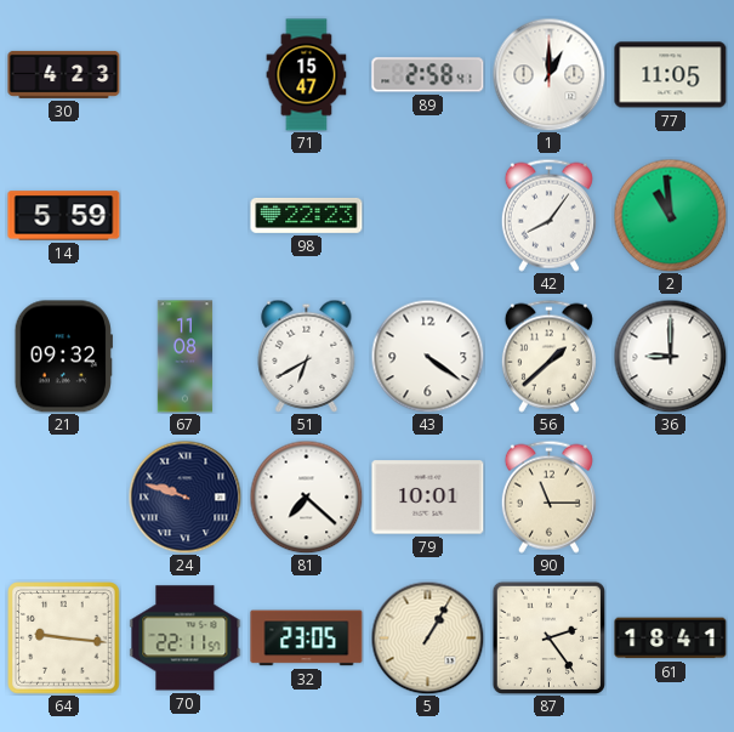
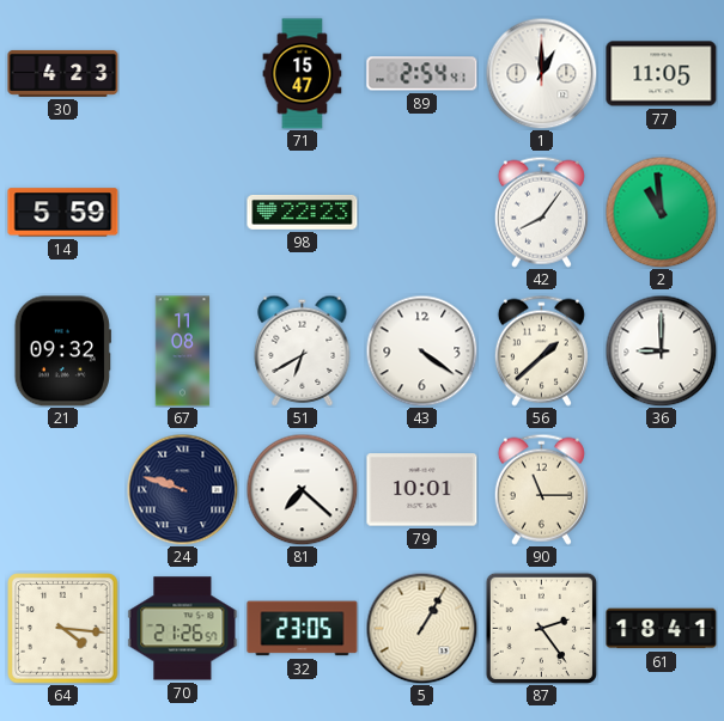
89: 2:58 -> 2:54 (422, 74)
64: 9:16 -> 4:16 (63, 629)
70: 22:11 -> 21:26 (183, 629)
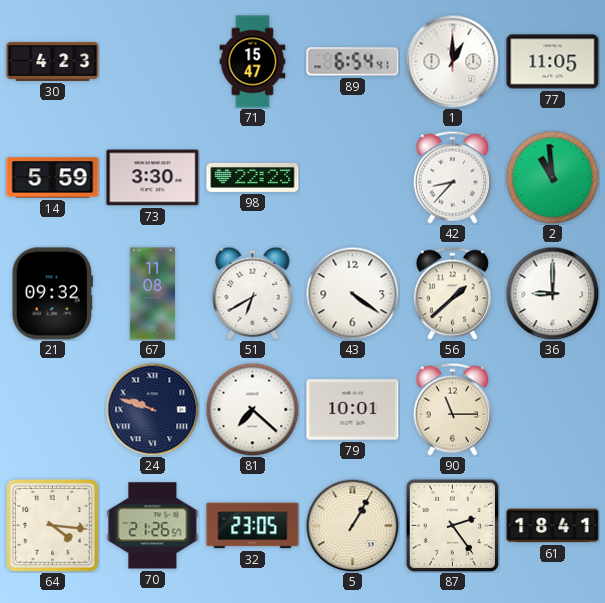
89: 2:54 -> 6:54 (353, 62)
73: none -> 3:30 (153, 178)
42: 8:06 -> 8:37 (452, 177)
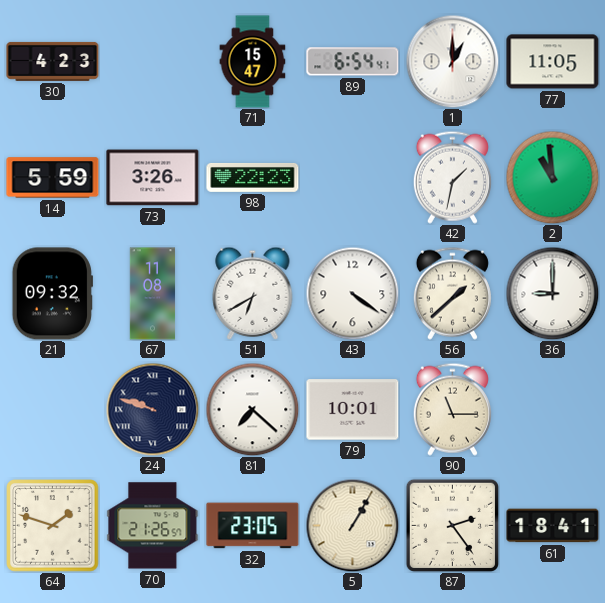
73: 3:30 -> 3:26 (153, 178)
42: 8:37 -> 1:32 (452, 177)
64: 4:16 -> 1:48 (53, 526)
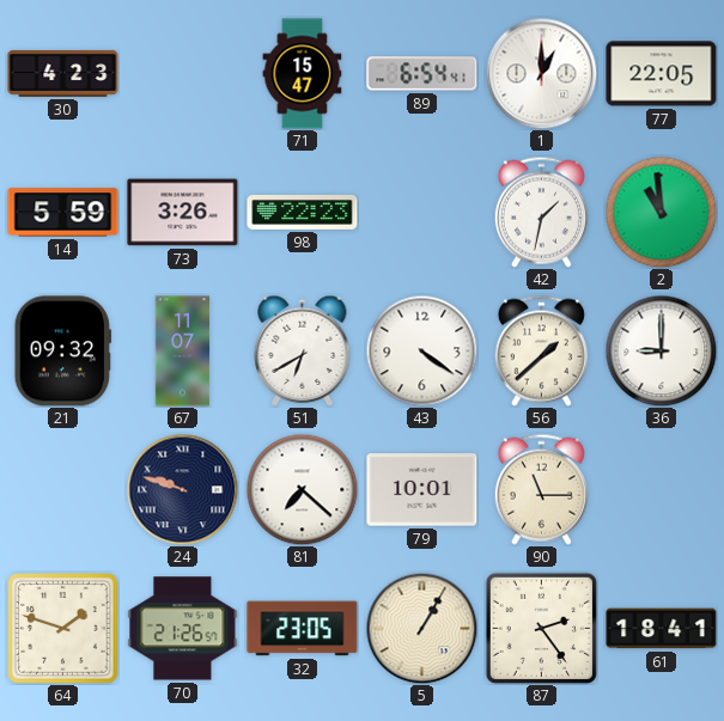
77: 11:05 -> 22:05 (662, 74)
67: 11:08 -> 11:07 (183, 352)
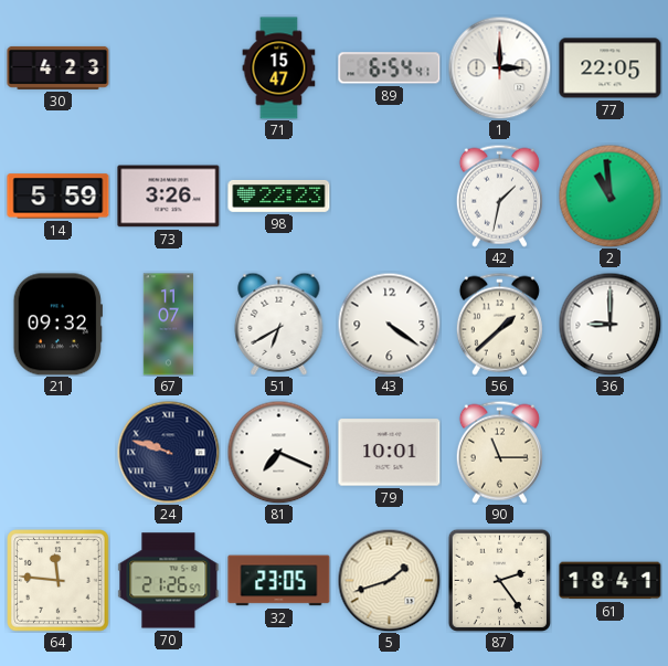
1: 1:00 -> 3:00 (499, 67)
81: 7:22 -> 7:19 (278, 452)
64: 1:48 -> 11:46 (59, 581)
5: 1:05 -> 1:42 (389, 580)
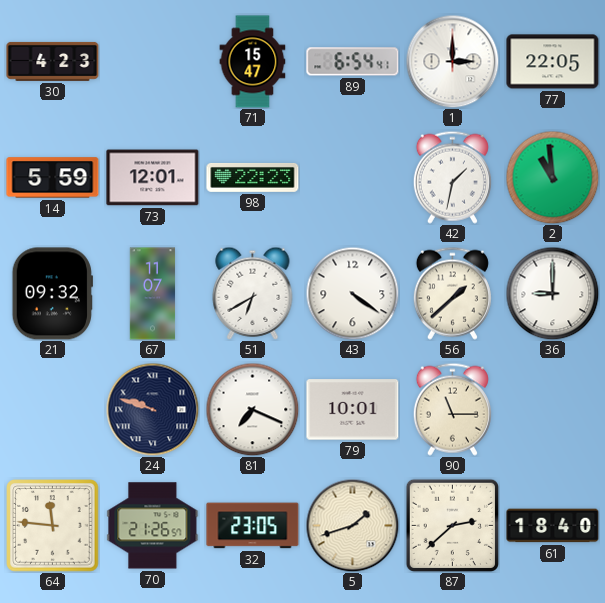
73: 3:26 -> 12:01 (153, 178)
87: 2:24 -> 2:38 (452, 525)
61: 18:41 -> 18:40 (553, 526)
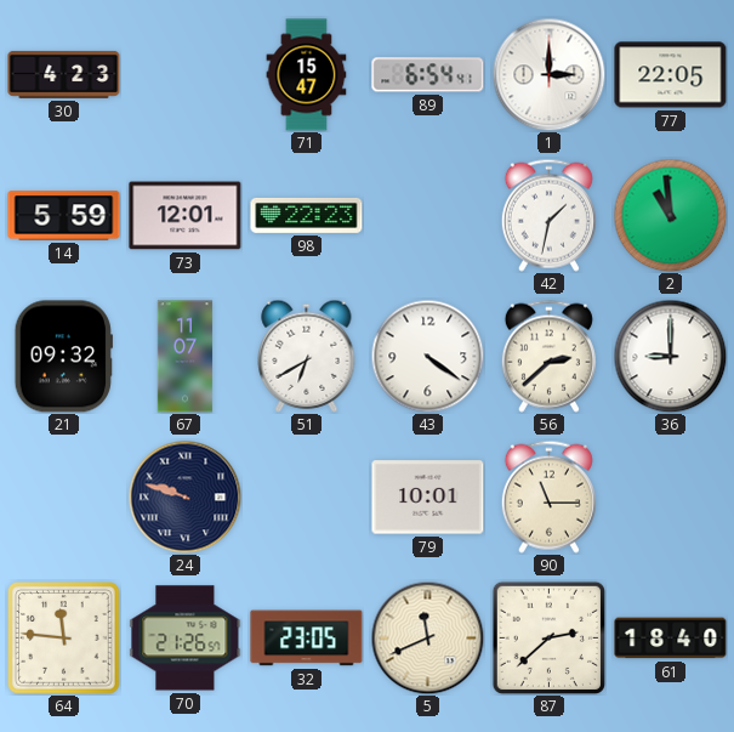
56: 1:38 -> 2:38 (548, 356)
81: 7:19 -> none (252, 409)
5: 1:42 -> 11:41 (427, 637)
